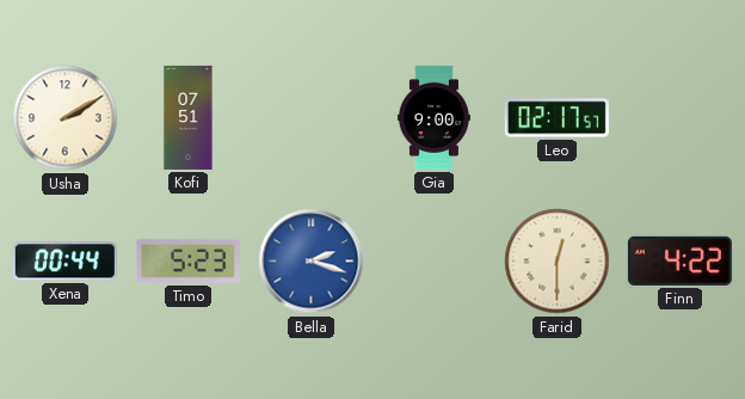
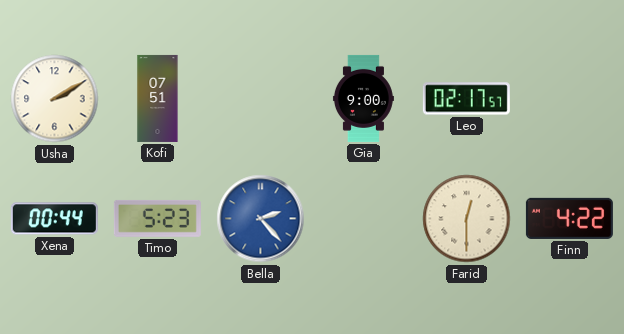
Bella: 2:18 -> 2:23 (261, 219)
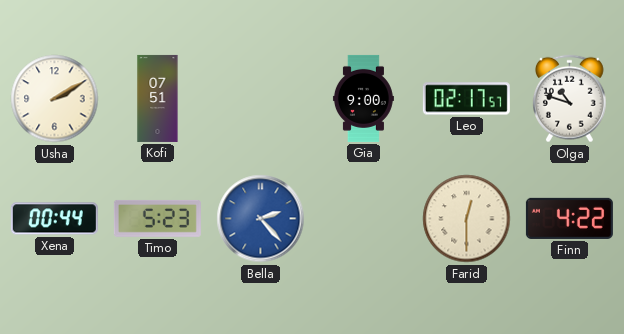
Olga: none -> 10:48 (569, 99)
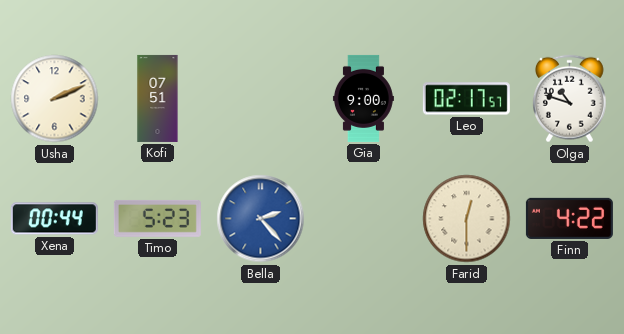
Usha: 2:10 -> 2:11 (55, 99)
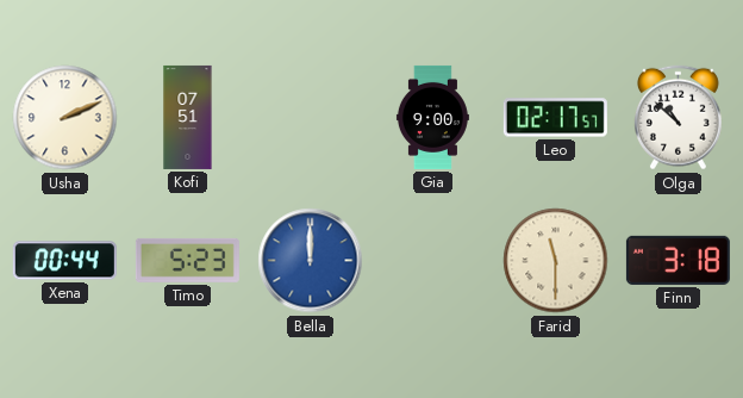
Olga: 10:48 -> 10:52 (678, 118)
Bella: 2:23 -> 12:00 (311, 261)
Farid: 12:30 -> 11:30 (556, 261)
Finn: 4:22 -> 3:18 (678, 260)
